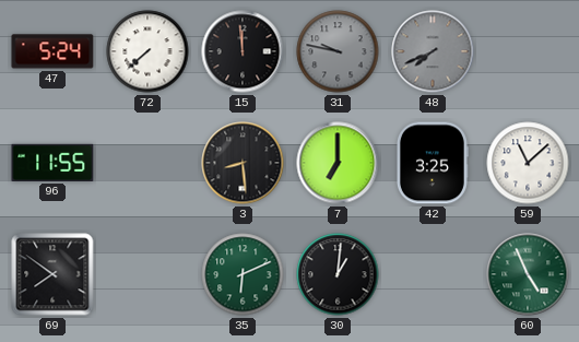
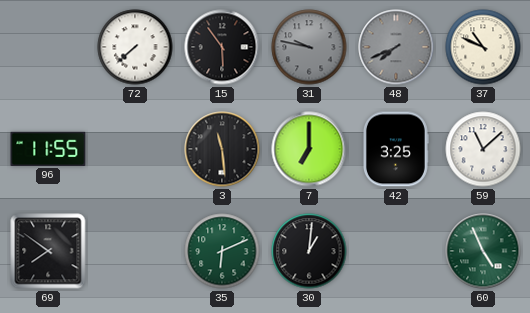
47: 5:24 -> none (52, 51)
15: 11:59 -> 5:54 (222, 47)
37: none -> 10:49 (483, 47)
3: 8:29 -> 11:29 (222, 149)
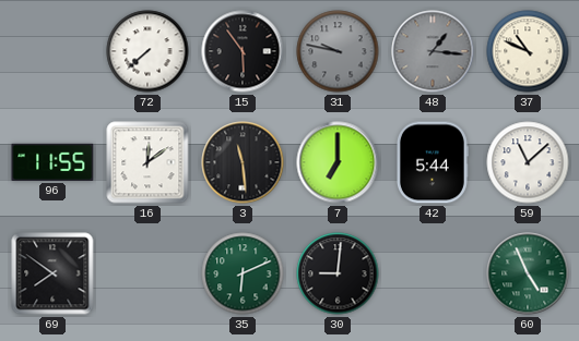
48: 7:41 -> 1:16 (433, 51)
16: none -> 12:09 (147, 162)
42: 3:25 -> 5:44 (432, 162)
30: 1:01 -> 9:01 (338, 273)
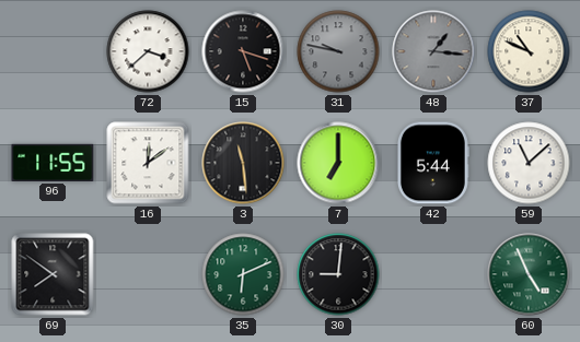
72: 7:38 -> 3:38 (148, 51)
15: 5:54 -> 5:18 (243, 51)
